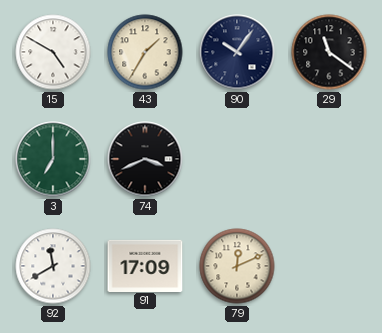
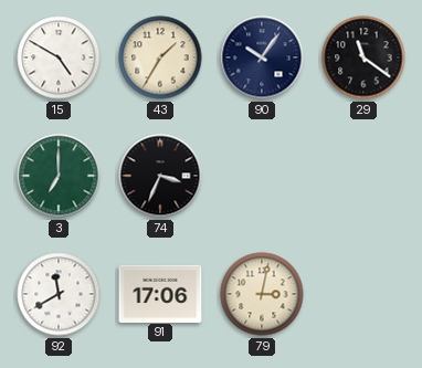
74: 3:41 -> 3:34 (160, 176)
91: 17:09 -> 17:06 (160, 293)
79: 12:11 -> 3:02 (262, 294)
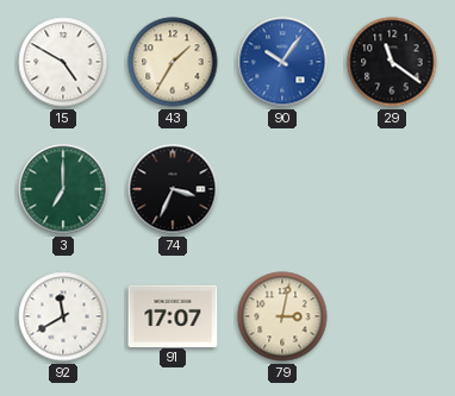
90 dial: navy -> blue (282, 62)
91: 17:06 -> 17:07 (173, 315)
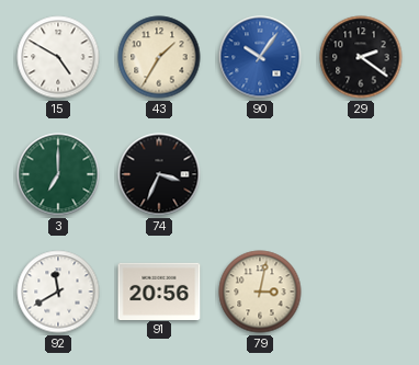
29: 11:21 -> 2:21 (361, 57)
91: 17:07 -> 20:56 (159, 290)
